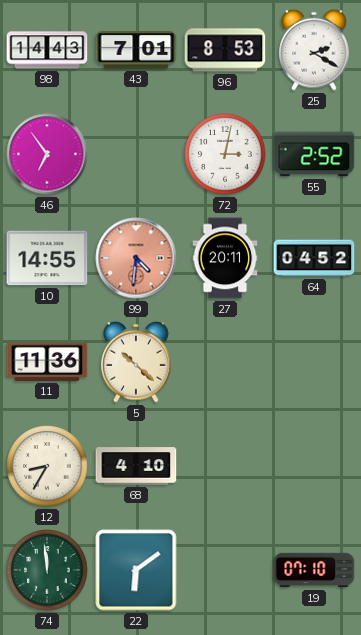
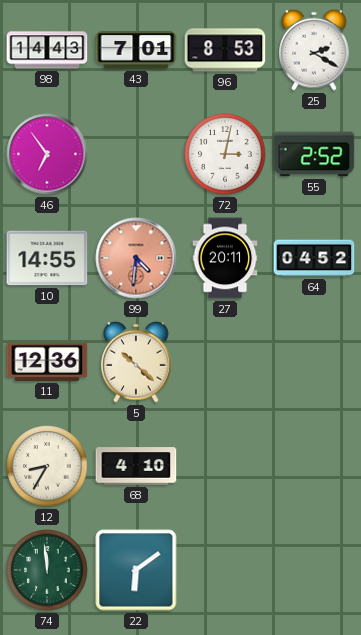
11: 11:36 -> 12:36 (47, 362)
19: 07:10 -> none (314, 570)
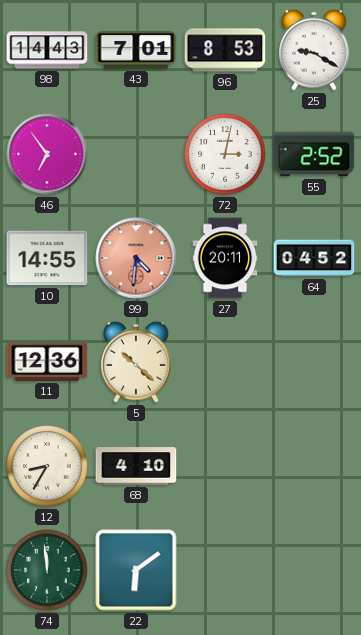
25: 2:20 -> 9:20 (314, 50)
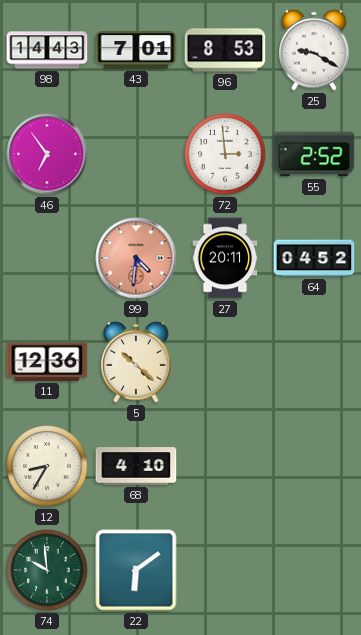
72: 3:02 -> 2:59 (225, 154)
10: 14:55 -> none (47, 258)
74: 11:59 -> 9:59 (47, 570)
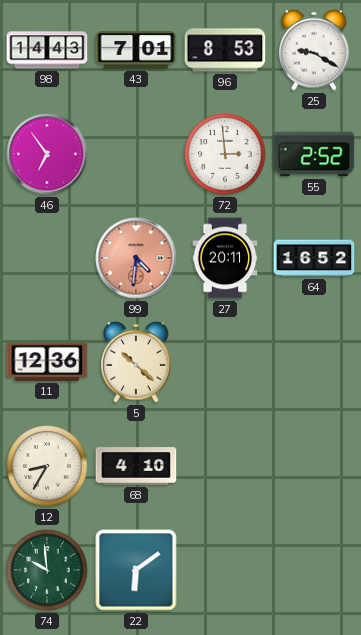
64: 04:52 -> 16:52 (314, 258)
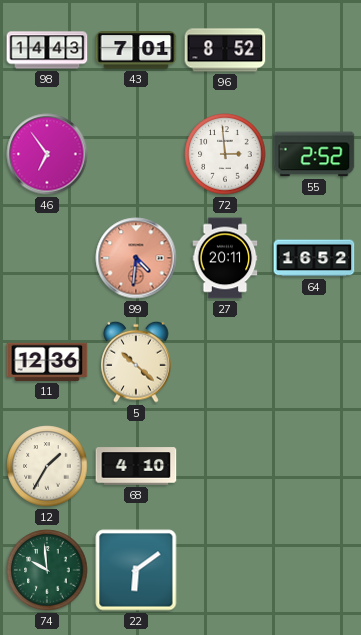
96: 8:53 -> 8:52 (225, 50)
25: 9:20 -> none (314, 50)
12: 8:35 -> 1:35 (47, 466)
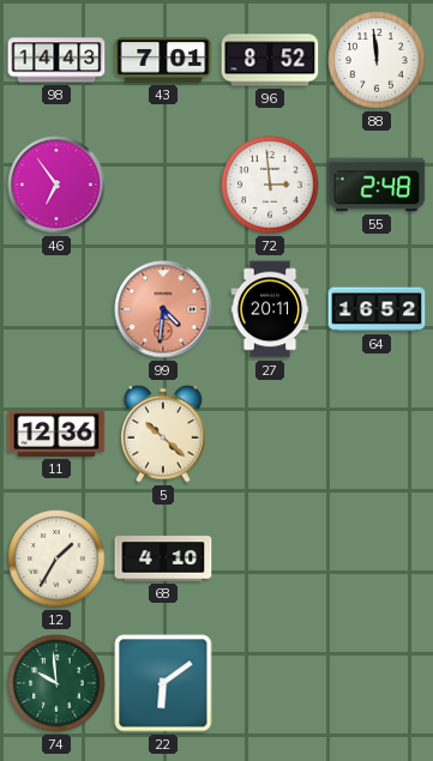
88: none -> 11:59 (377, 60)
55: 2:52 -> 2:48 (377, 185)
